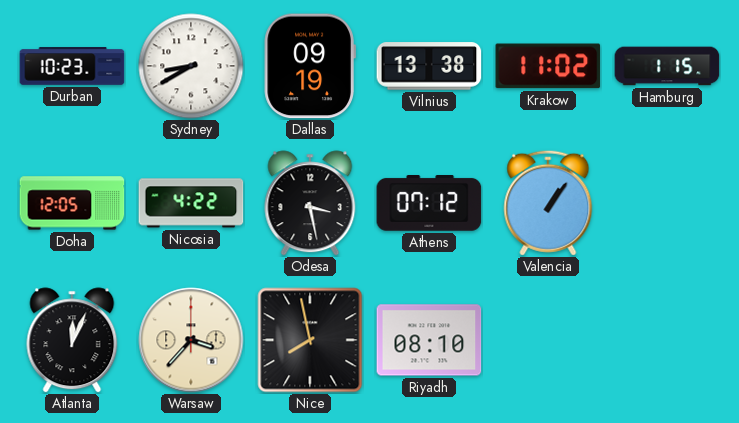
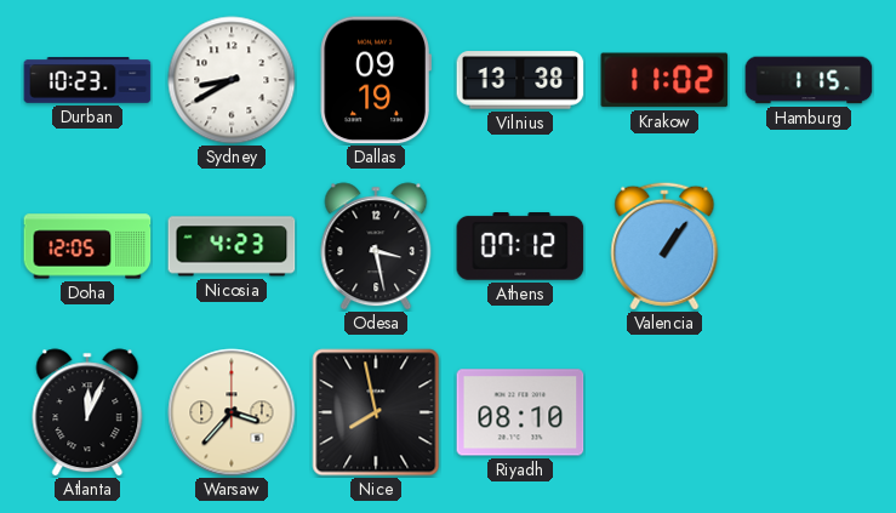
Nicosia: 4:22 -> 4:23 (232, 246)
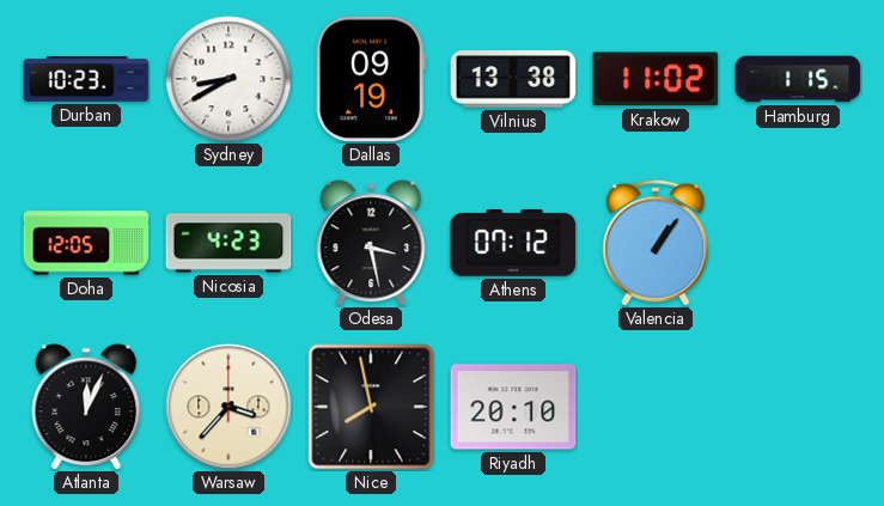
Riyadh: 08:10 -> 20:10 (513, 407)
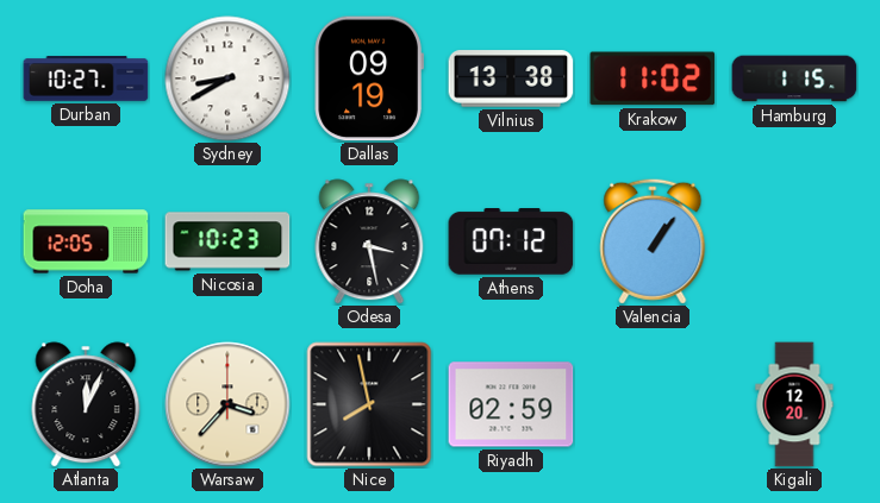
Durban: 10:23 -> 10:27 (86, 78)
Nicosia: 4:23 -> 10:23 (227, 241)
Riyadh: 20:10 -> 02:59 (511, 404)
Kigali: none -> 12:20 (794, 404)
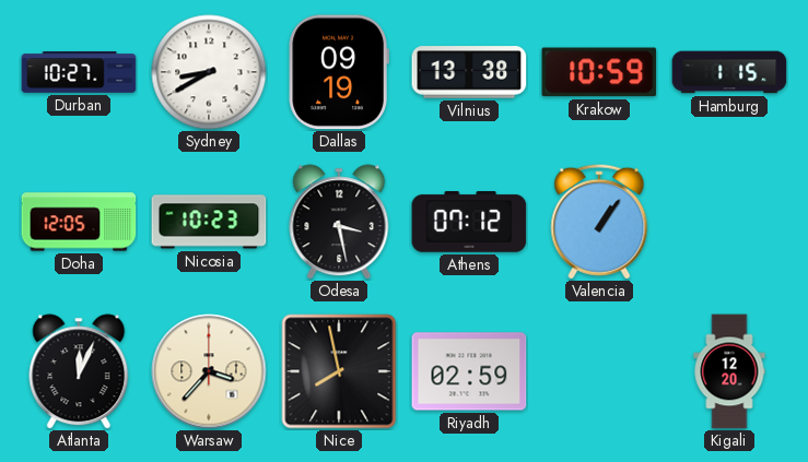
Krakow: 11:02 -> 10:59 (599, 72)
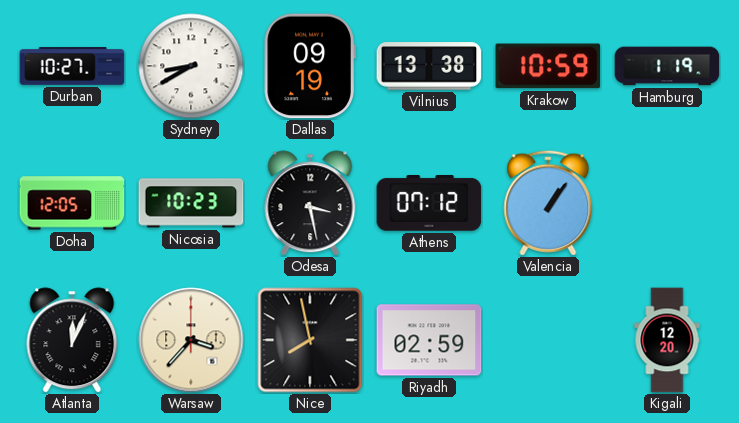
Hamburg: 1:15 -> 1:19 (667, 66)
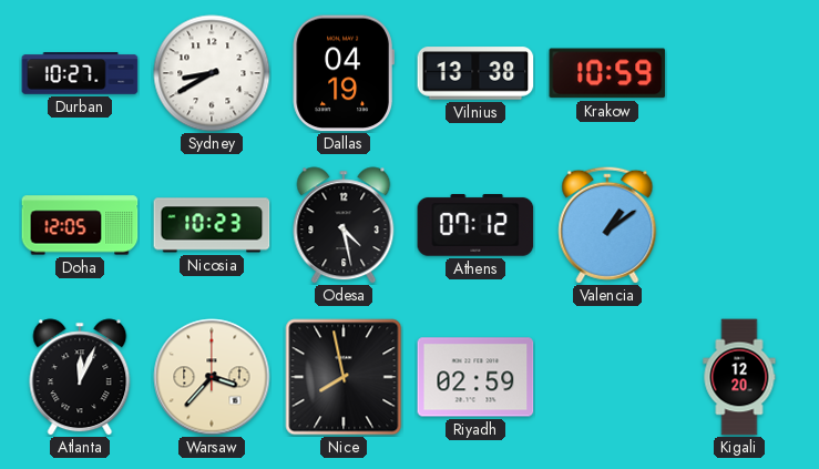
Dallas: 09:19 -> 04:19 (344, 73)
Hamburg: 1:19 -> none (667, 66)
Odesa: 3:28 -> 4:28 (344, 225)
Valencia: 1:06 -> 1:09 (607, 225)
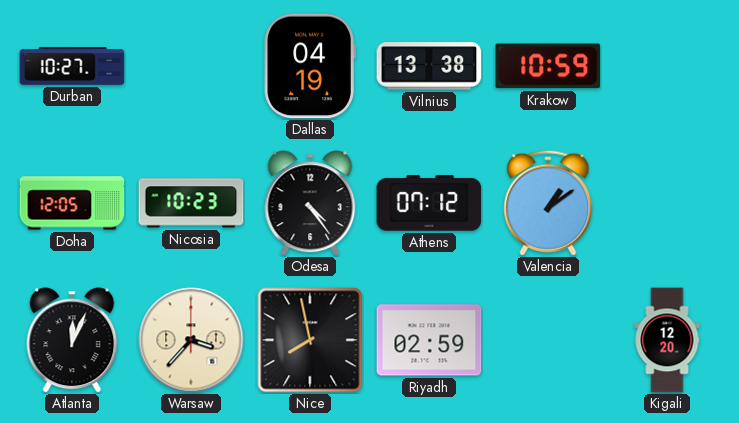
Sydney: 8:40 -> none (212, 73)
Odesa: 4:28 -> 4:24 (310, 203)
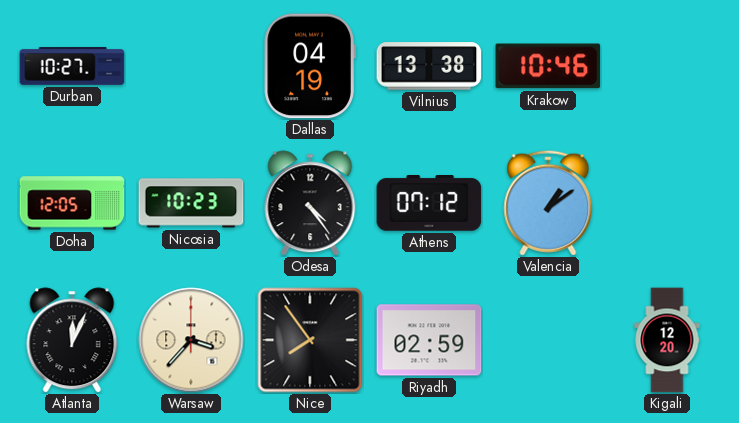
Krakow: 10:59 -> 10:46 (548, 66)
Nice: 7:58 -> 7:54 (310, 340)
